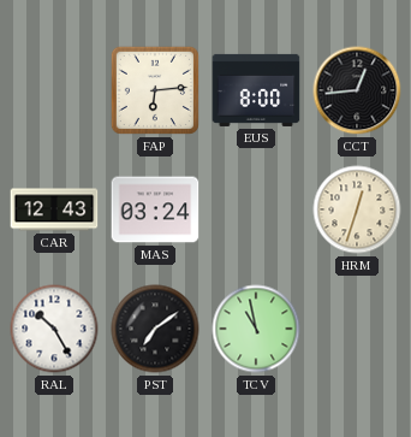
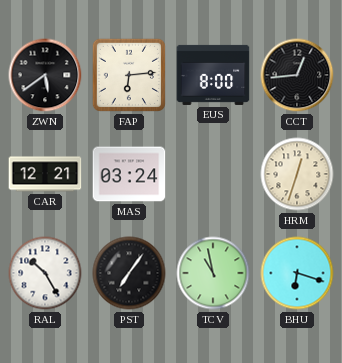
ZWN: none -> 5:39 (45, 75)
CAR: 12:43 -> 12:21 (45, 174)
PST: 7:09 -> 7:06 (129, 273)
BHU: none -> 6:18 (297, 273)
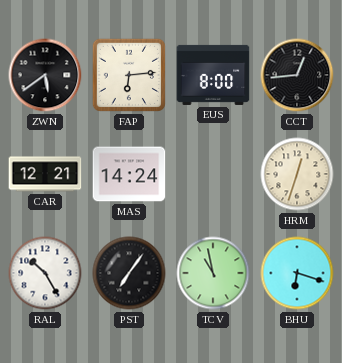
MAS: 03:24 -> 14:24 (129, 174)
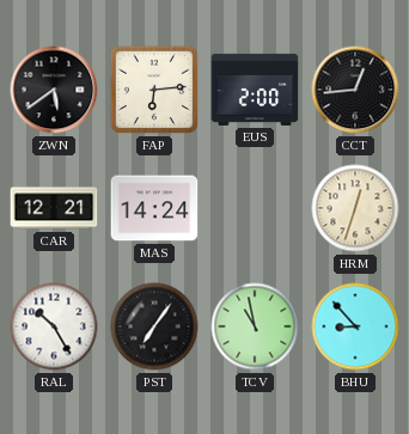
EUS: 8:00 -> 2:00 (255, 90)
BHU: 6:18 -> 8:53 (355, 326)
